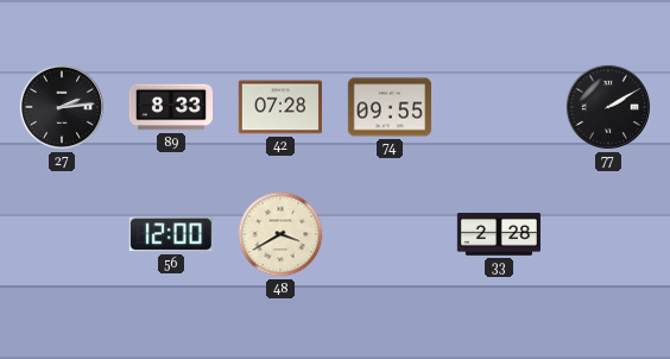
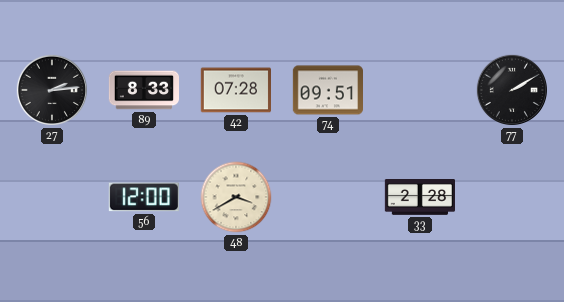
74: 09:55 -> 09:51 (327, 90)
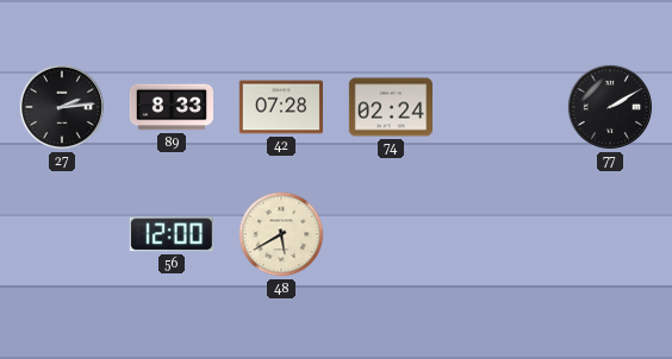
74: 09:51 -> 02:24 (390, 107)
48: 3:40 -> 5:40 (281, 234)
33: 2:28 -> none (419, 198)
